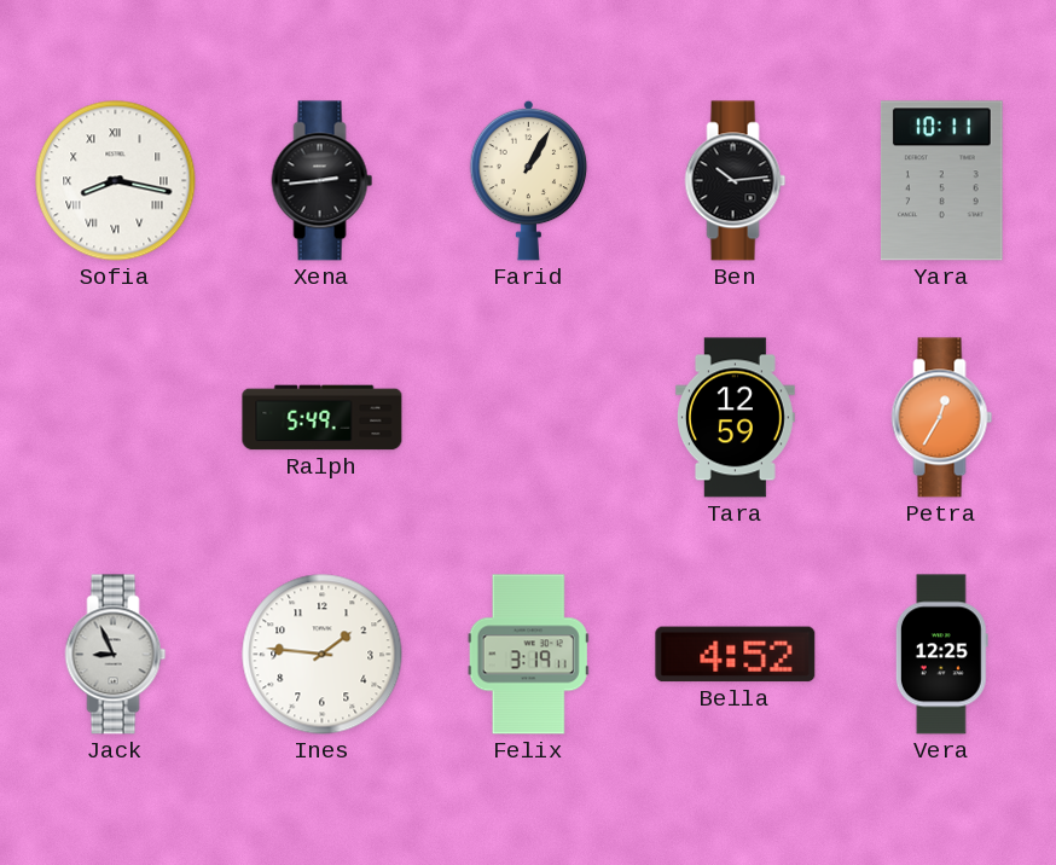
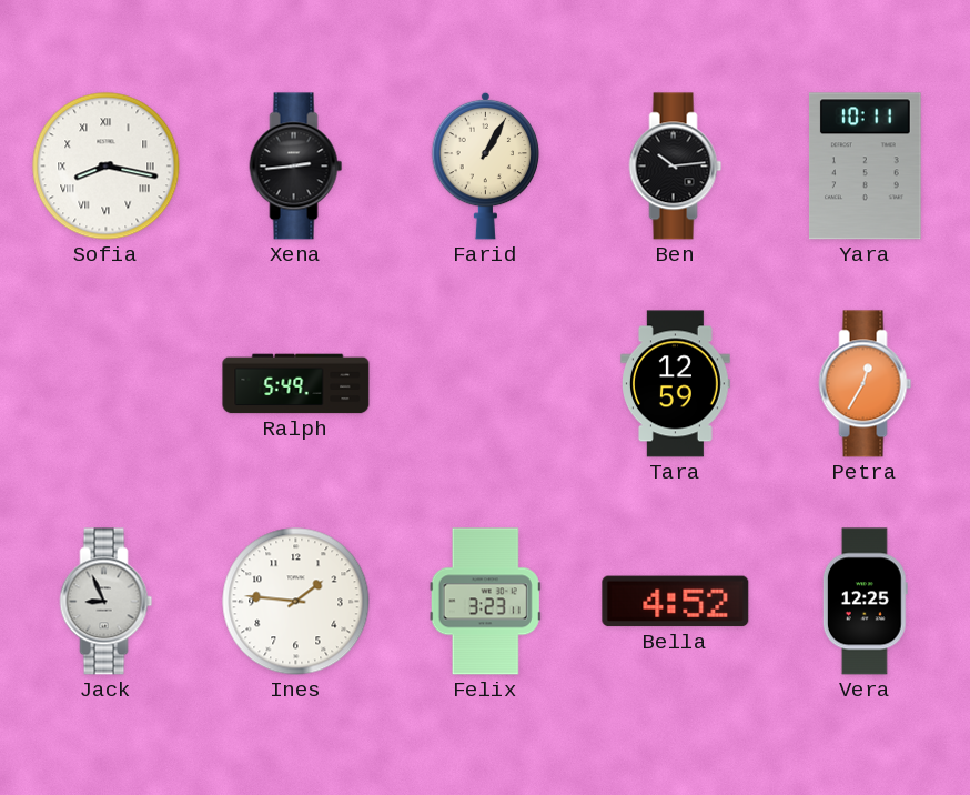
Felix: 3:19 -> 3:23 (485, 602)
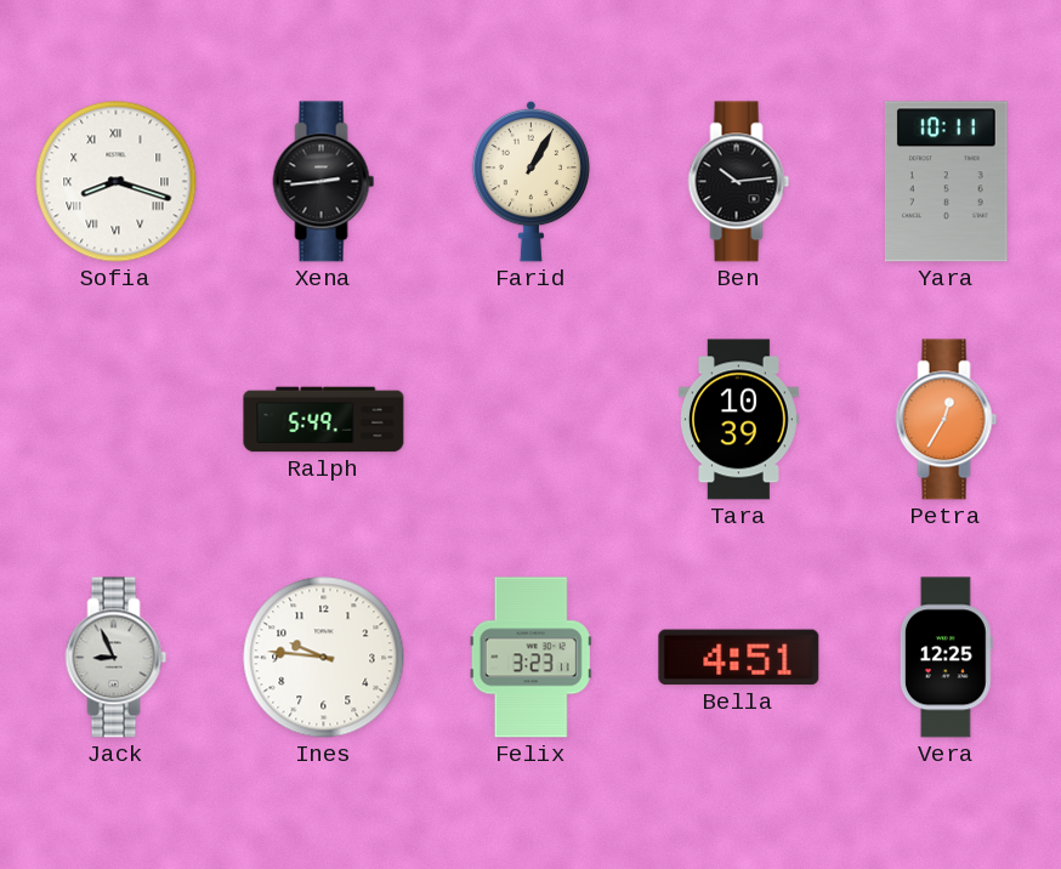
Sofia: 8:17 -> 8:18 (117, 182)
Tara: 12:59 -> 10:39 (739, 420)
Ines: 1:46 -> 9:46 (324, 658)
Bella: 4:52 -> 4:51 (739, 658)
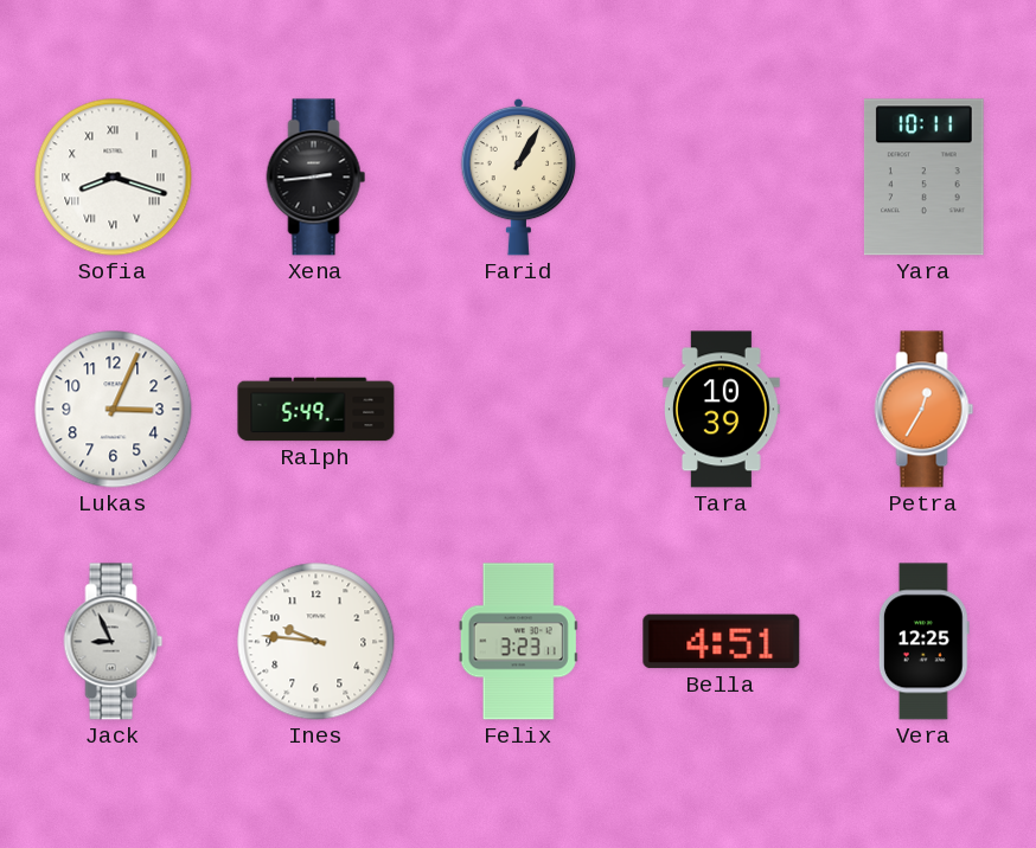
Ben: 10:14 -> none (739, 182)
Lukas: none -> 3:04 (114, 410)
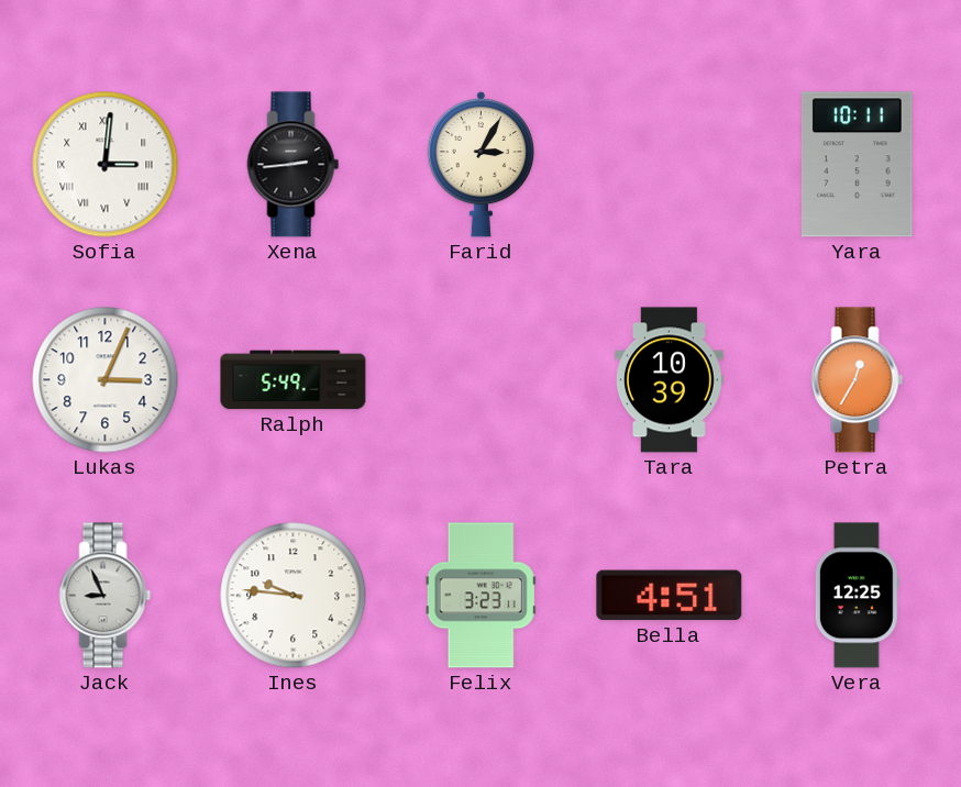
Sofia: 8:18 -> 3:01 (106, 165)
Farid: 1:05 -> 3:05 (482, 164)
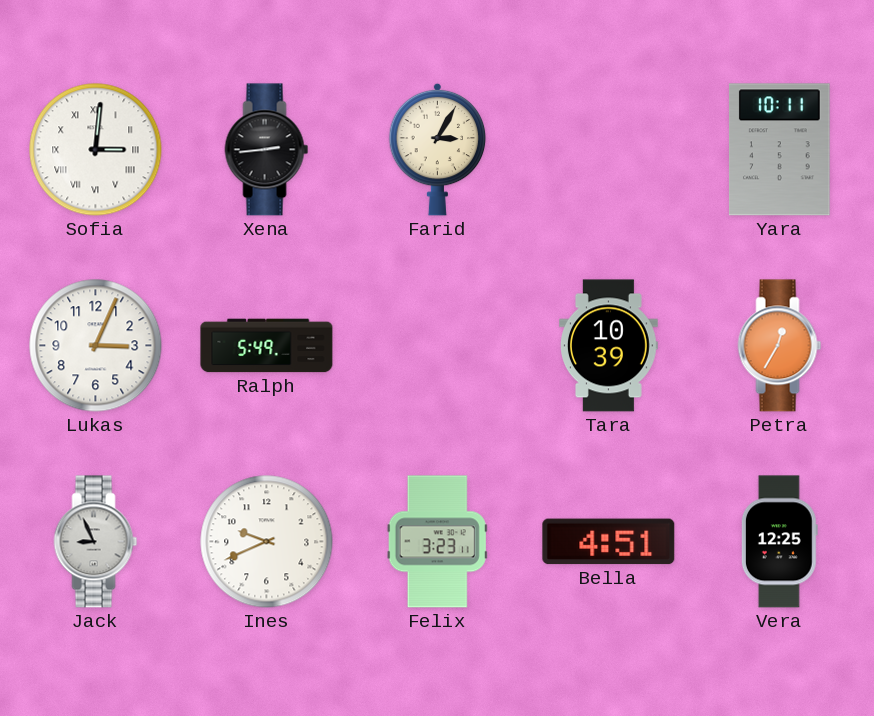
Ines: 9:46 -> 9:41 (267, 542)
